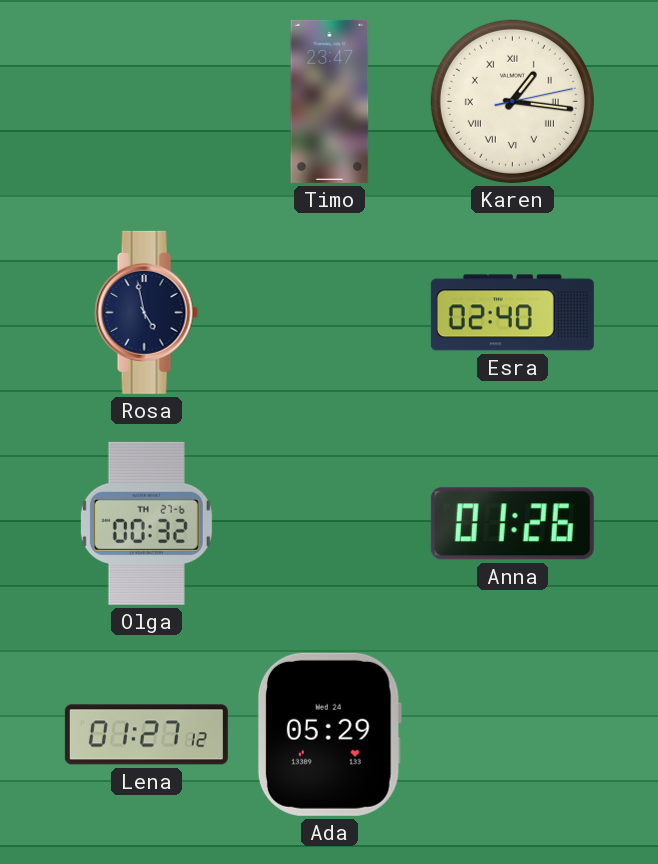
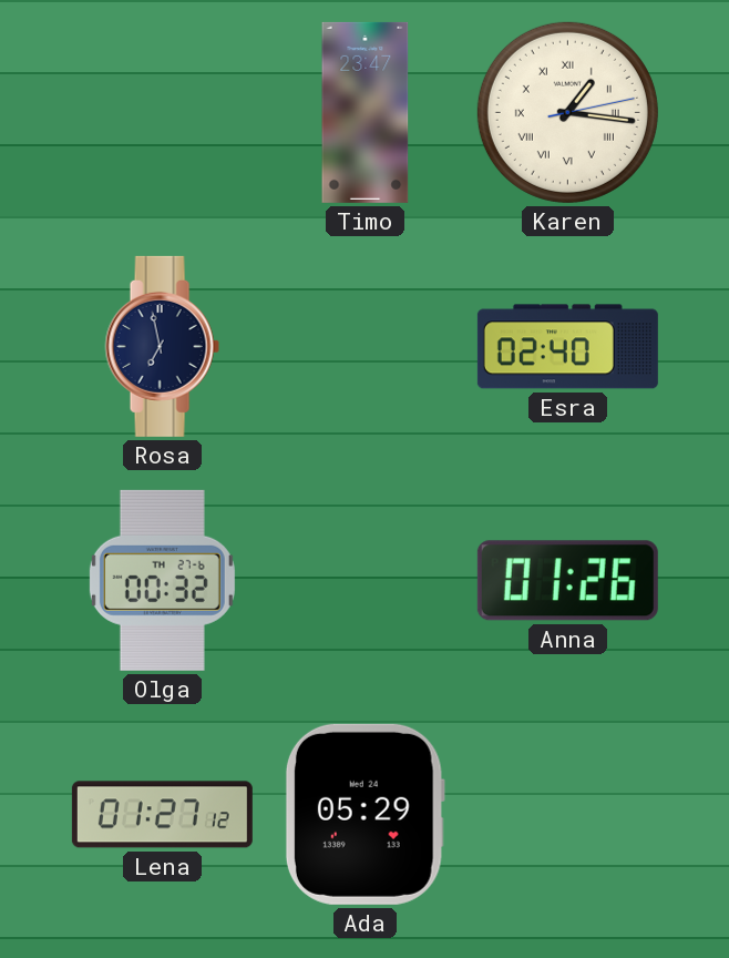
Rosa: 4:58 -> 6:58 (162, 346)
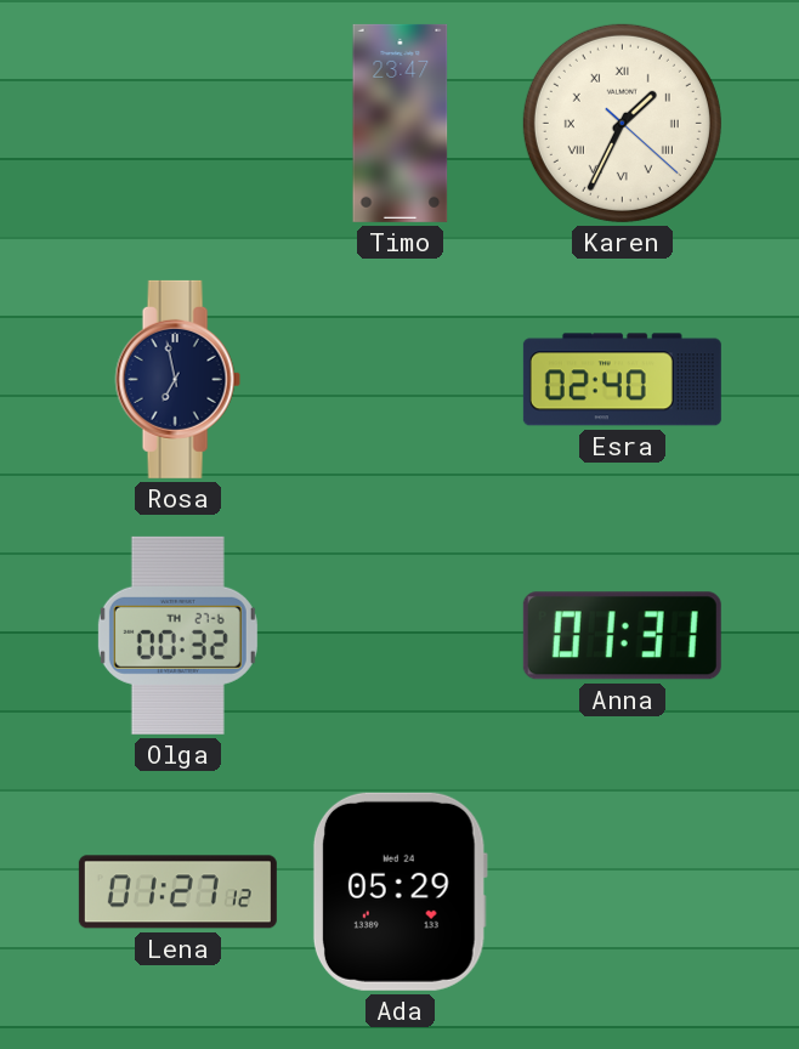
Karen: 1:16 -> 1:34 (622, 123)
Anna: 01:26 -> 01:31 (622, 636)
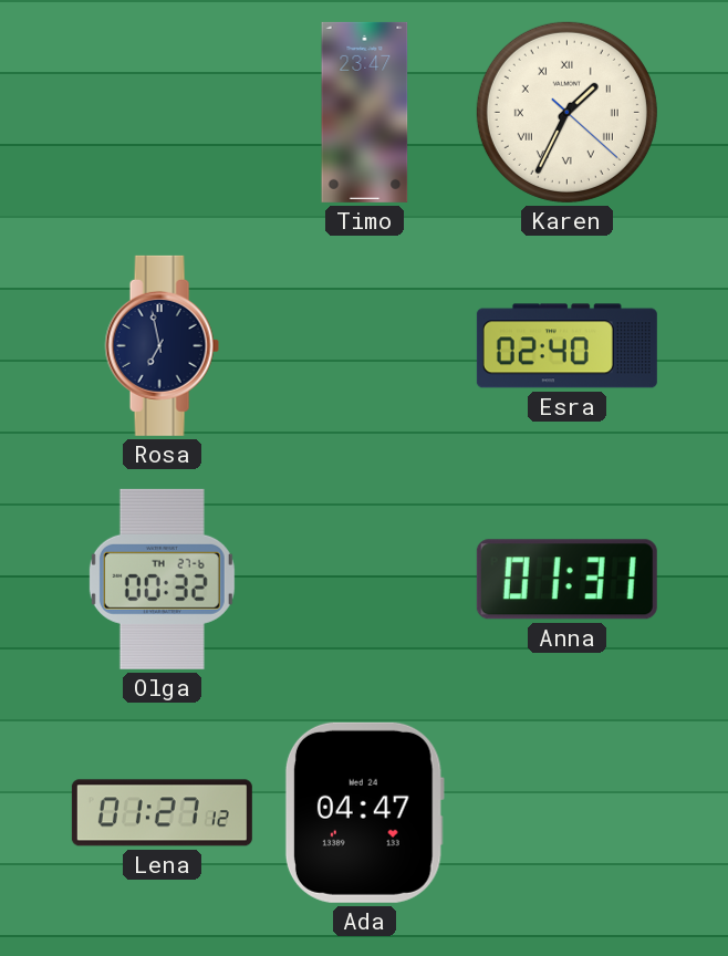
Ada: 05:29 -> 04:47 (364, 812)
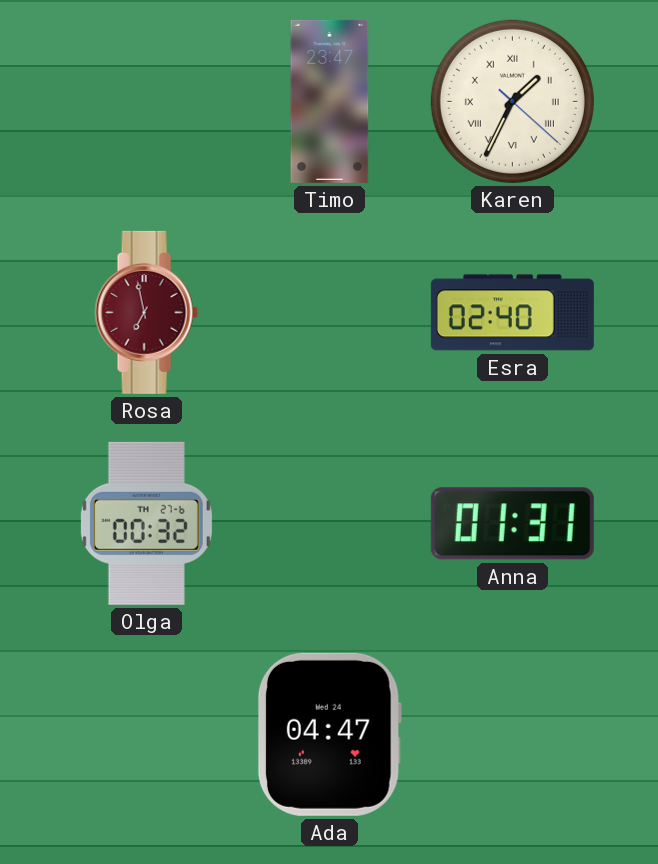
Rosa dial: navy -> burgundy (146, 312)
Lena: 01:27 -> none (162, 813)
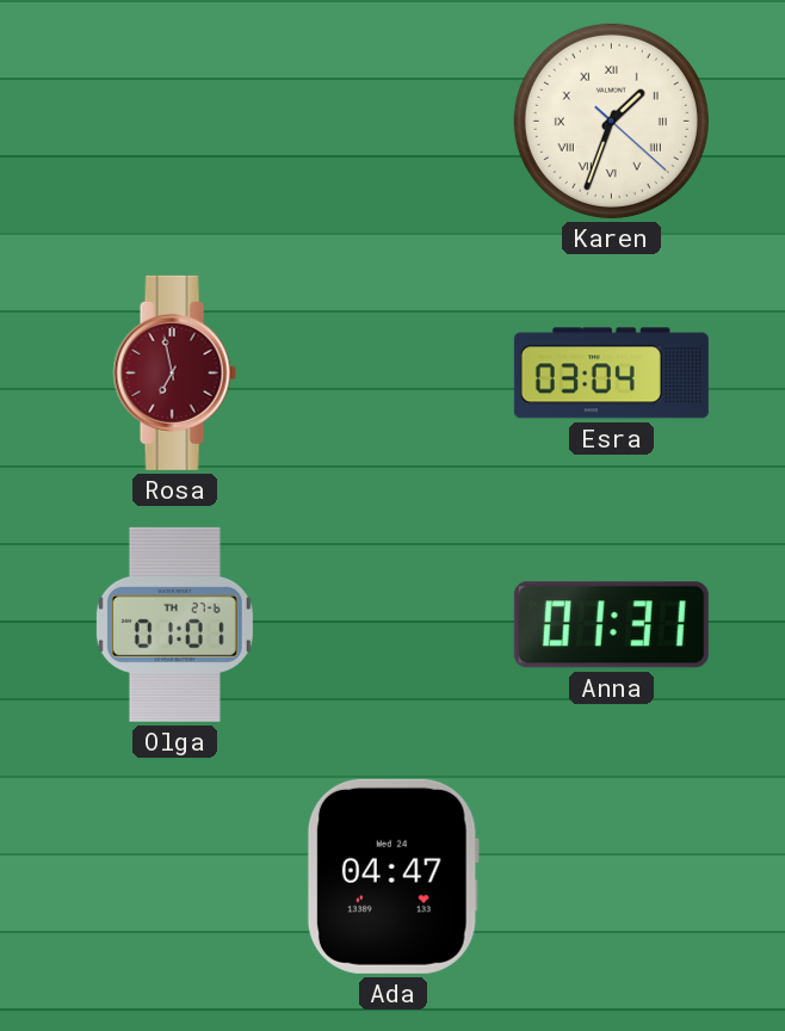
Timo: 23:47 -> none (330, 101)
Karen: 1:34 -> 1:33 (611, 121)
Esra: 02:40 -> 03:04 (611, 373)
Olga: 00:32 -> 01:01 (174, 624)
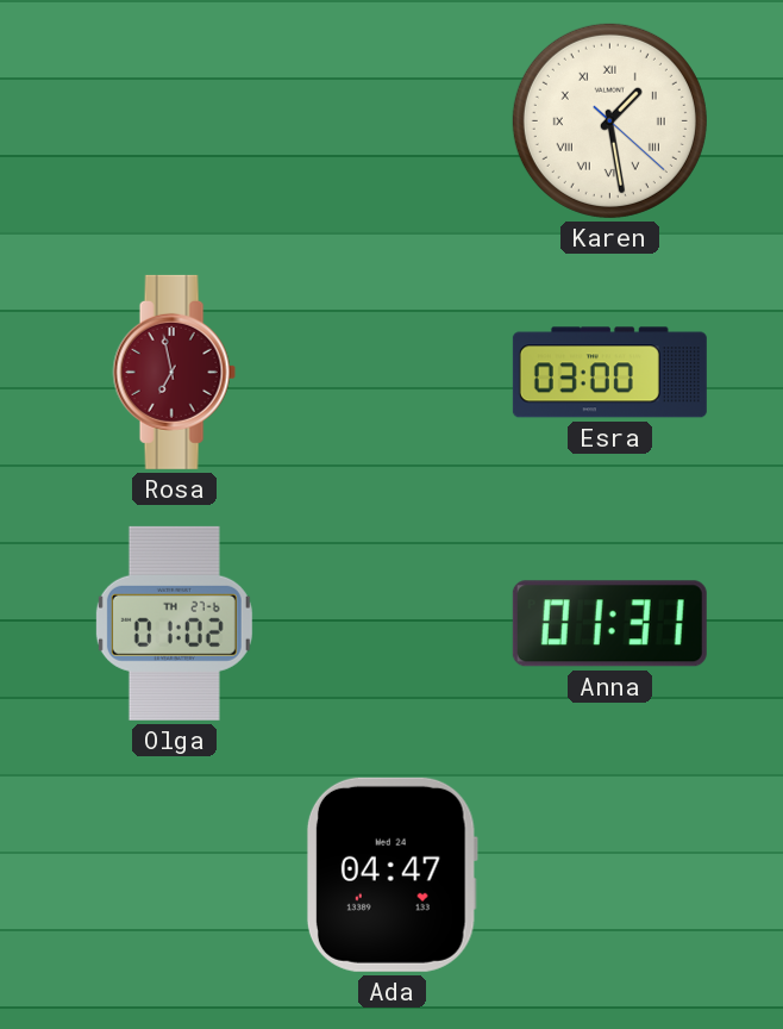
Karen: 1:33 -> 1:28 (609, 120)
Esra: 03:04 -> 03:00 (609, 373)
Olga: 01:01 -> 01:02 (174, 623)
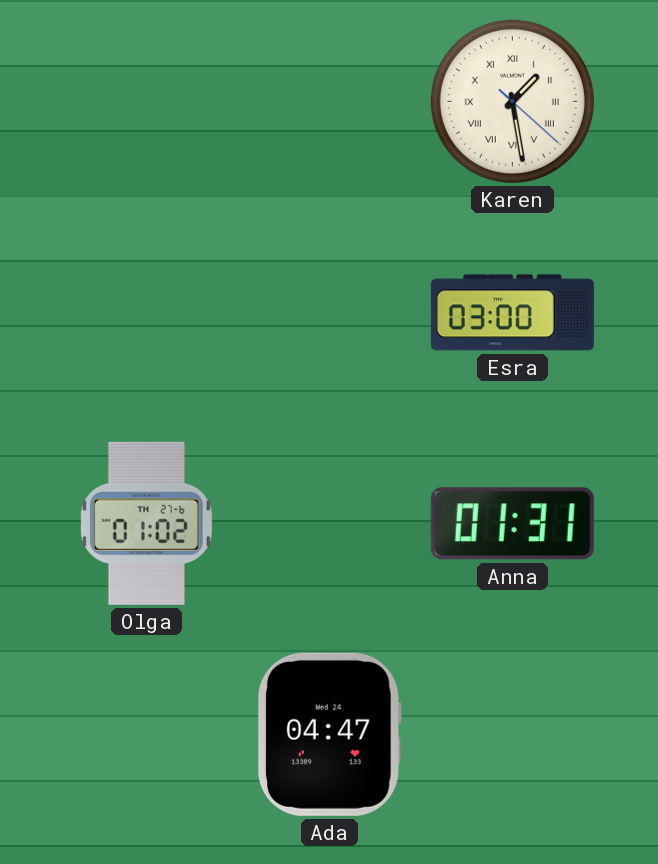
Rosa: 6:58 -> none (174, 372)
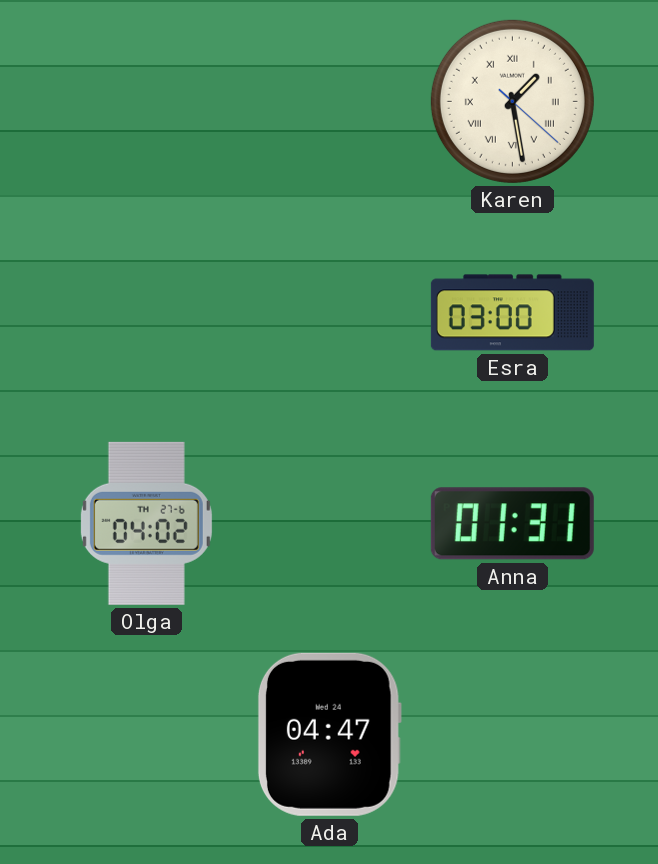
Olga: 01:02 -> 04:02 (146, 523)
